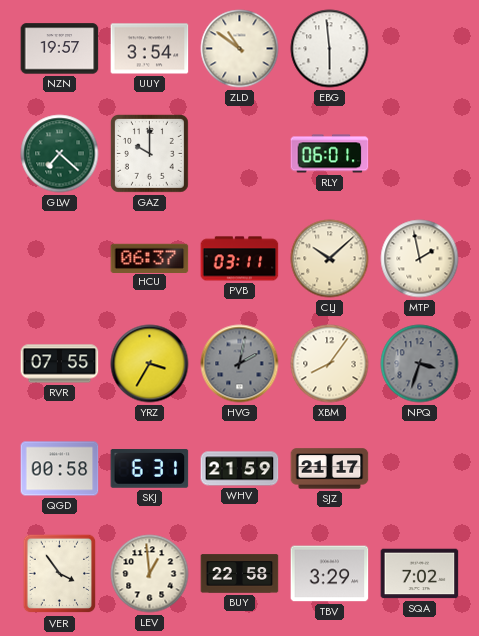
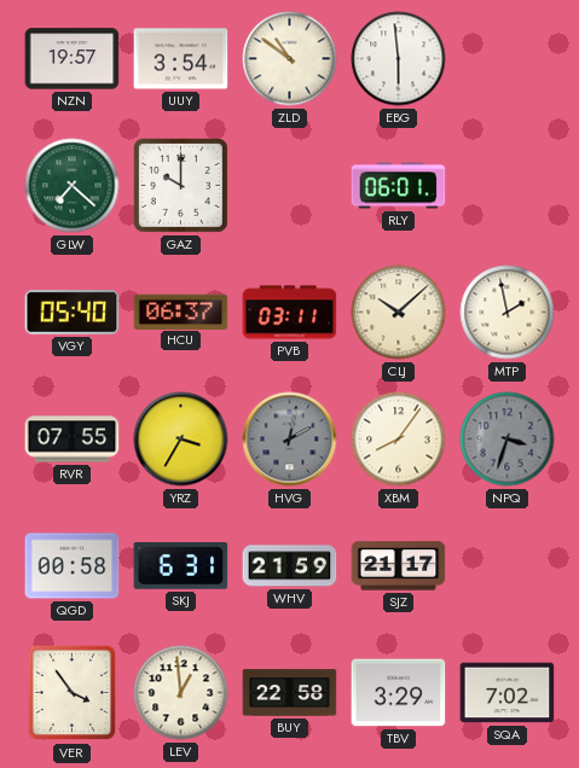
VGY: none -> 05:40 (73, 313)
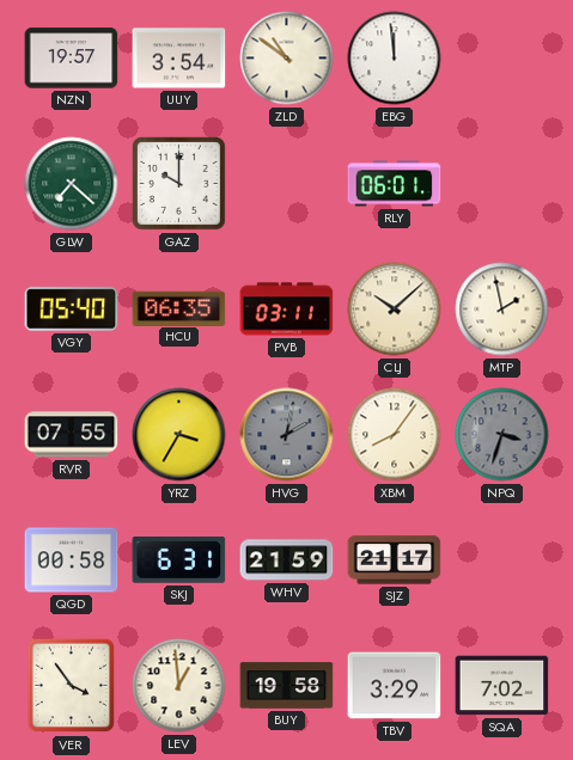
EBG: 5:59 -> 11:59 (395, 59)
HCU: 06:37 -> 06:35 (179, 308)
BUY: 22:58 -> 19:58 (287, 686)
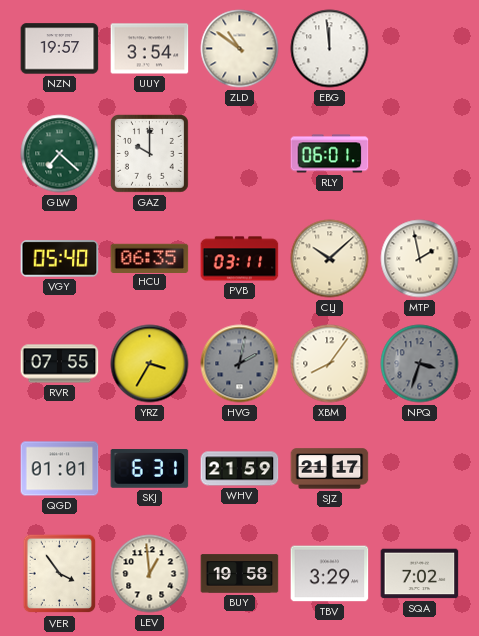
QGD: 00:58 -> 01:01 (60, 469)
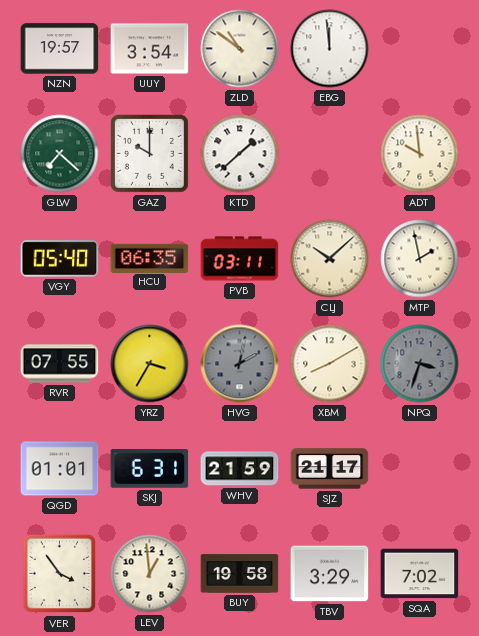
KTD: none -> 1:38 (240, 154)
RLY: 06:01 -> none (330, 154)
ADT: none -> 9:59 (420, 154)
XBM: 8:06 -> 8:10 (330, 364)
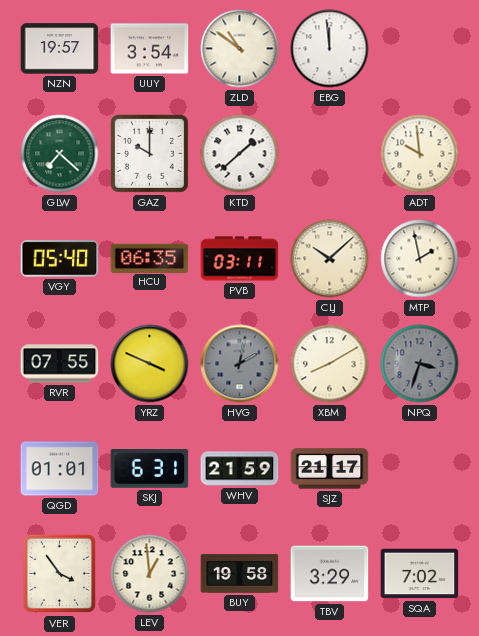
YRZ: 3:35 -> 3:49 (150, 364)
